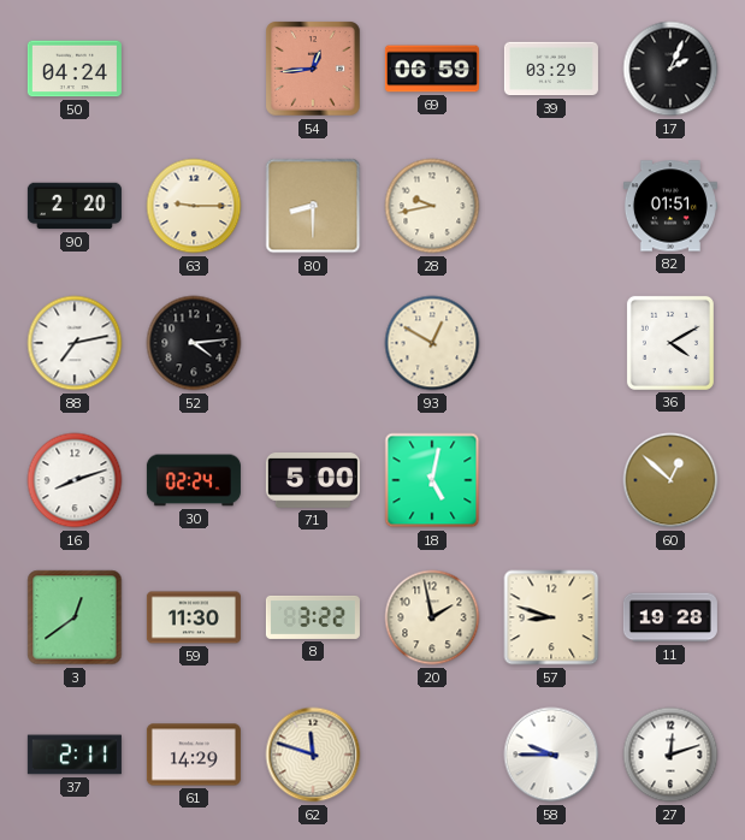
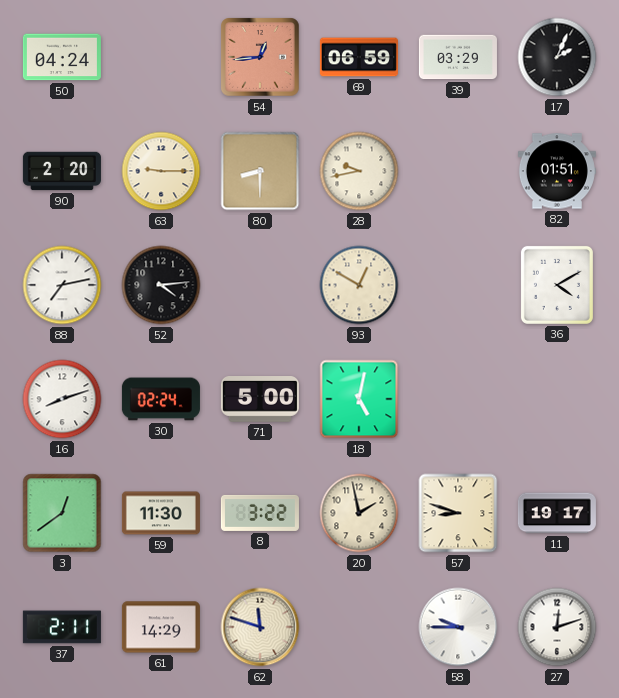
60: 12:52 -> none (670, 480)
11: 19:28 -> 19:17 (557, 513)
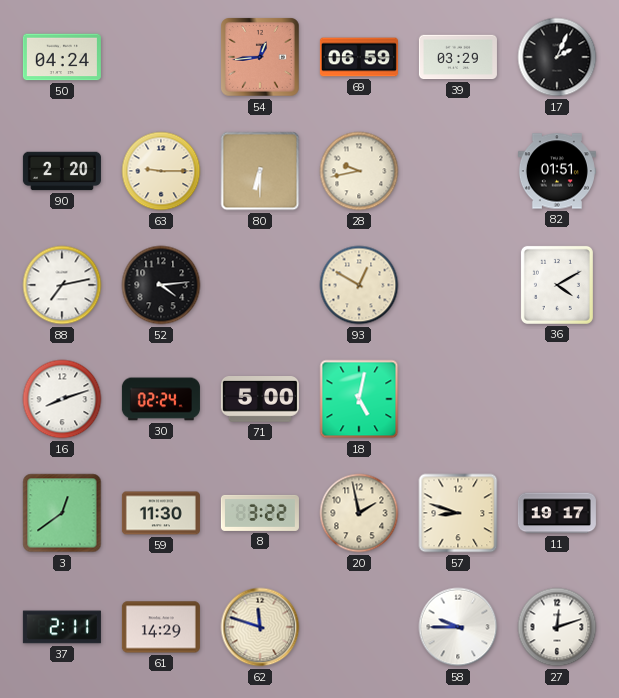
80: 8:30 -> 6:30 (260, 171)
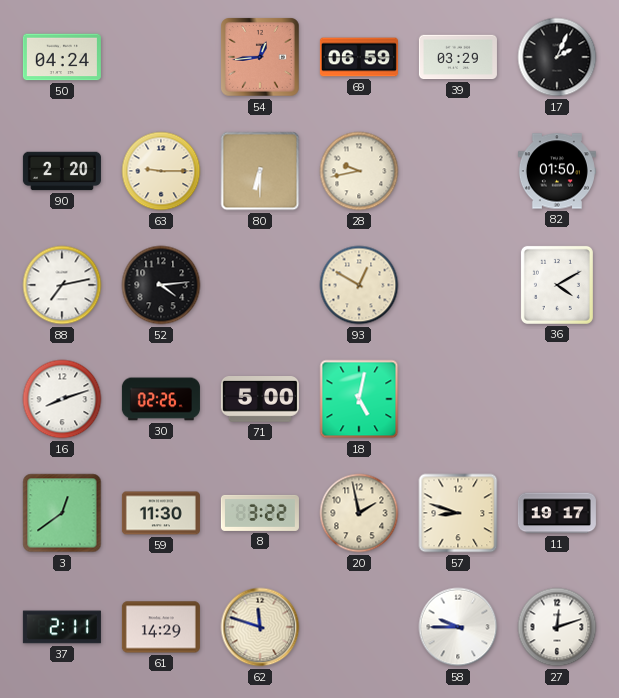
82: 01:51 -> 01:50 (557, 171)
30: 02:24 -> 02:26 (161, 399)
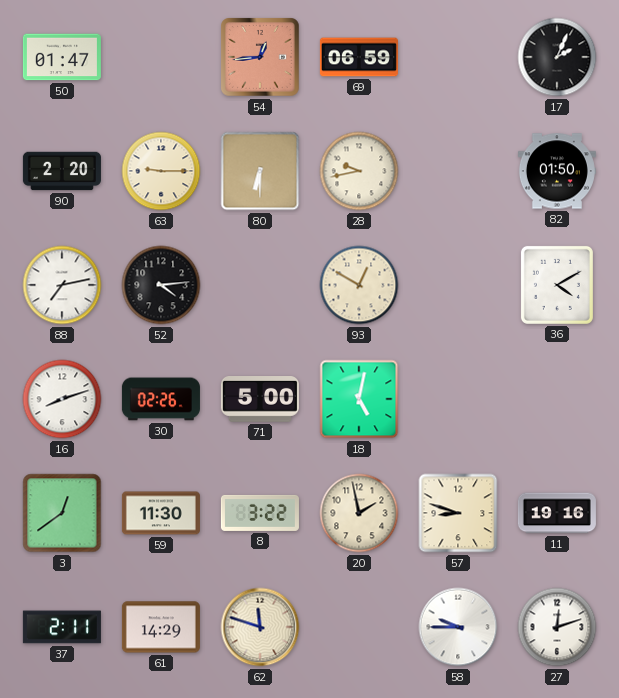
50: 04:24 -> 01:47 (62, 57)
39: 03:29 -> none (458, 57)
11: 19:17 -> 19:16 (557, 513)
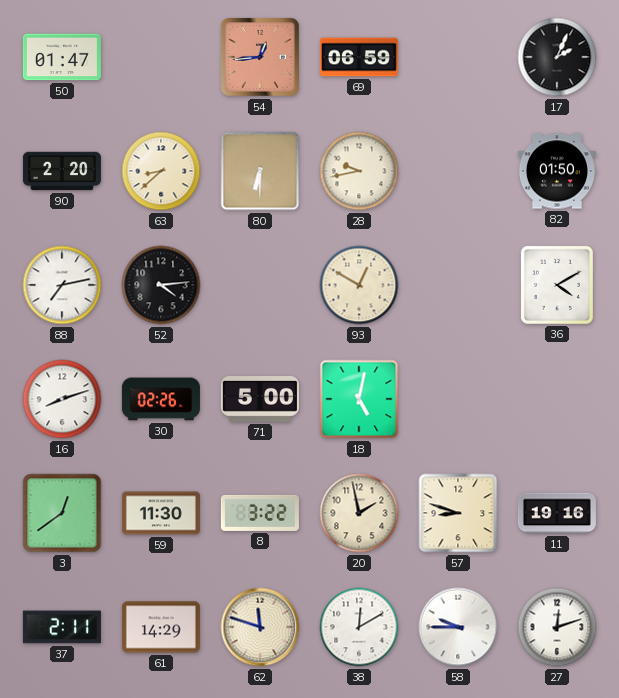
63: 9:15 -> 8:38 (161, 171)
38: none -> 12:10 (359, 627)
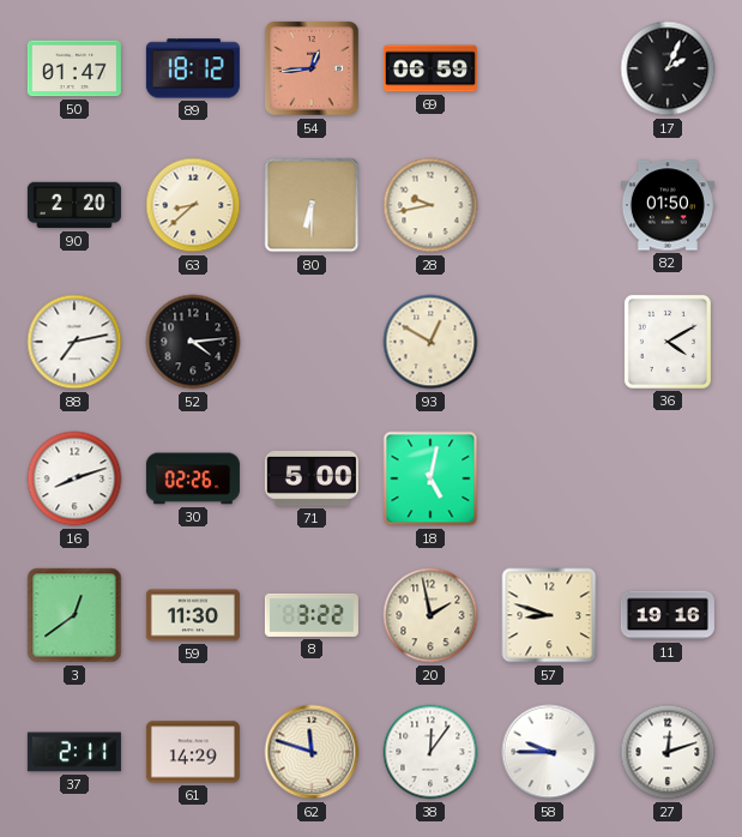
89: none -> 18:12 (193, 68)
38: 12:10 -> 12:06 (430, 752)
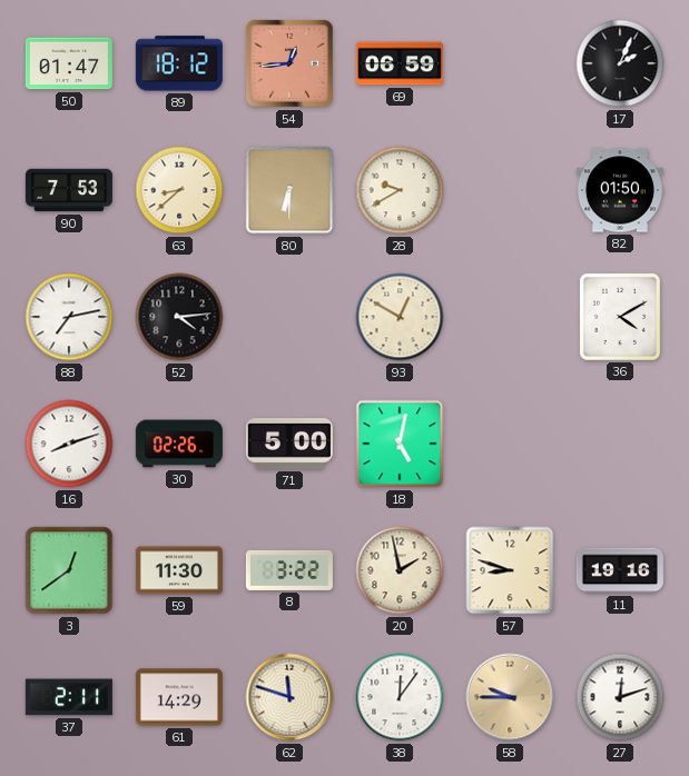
90: 2:20 -> 7:53 (69, 190)
28: 9:43 -> 9:40 (400, 190)
58 dial: white -> champagne (510, 697)
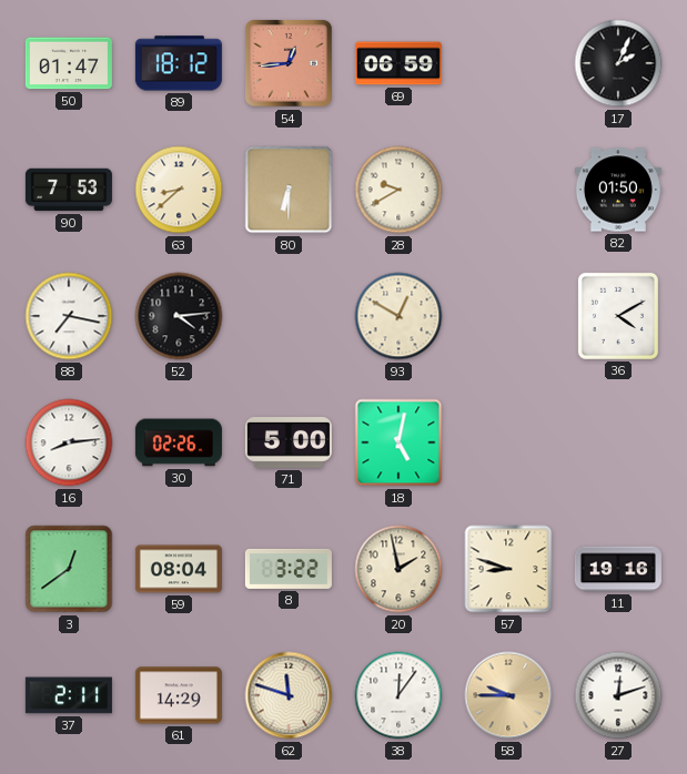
88: 7:13 -> 7:17 (69, 316)
16: 8:12 -> 8:14 (69, 442)
59: 11:30 -> 08:04 (179, 569)
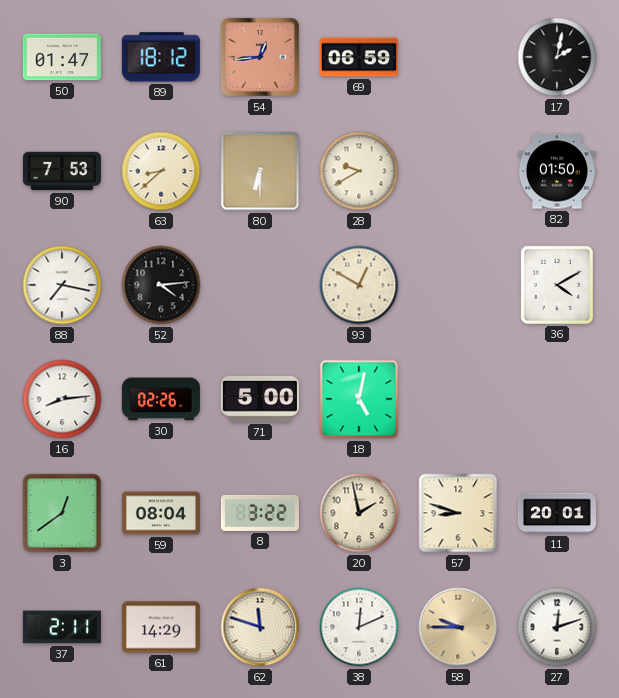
17: 2:04 -> 2:02 (557, 57)
11: 19:16 -> 20:01 (557, 513)
38: 12:06 -> 12:11 (359, 627)
